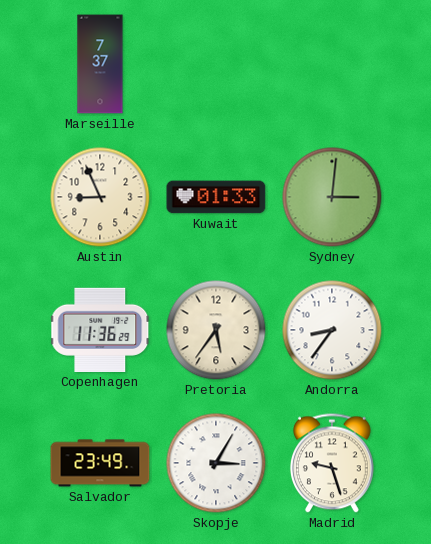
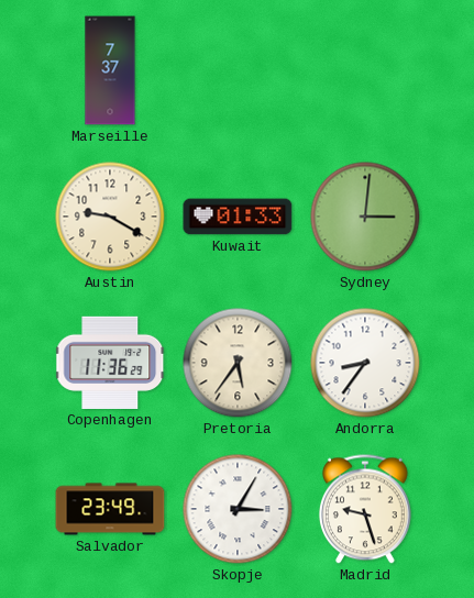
Austin: 8:56 -> 9:20 (110, 217)
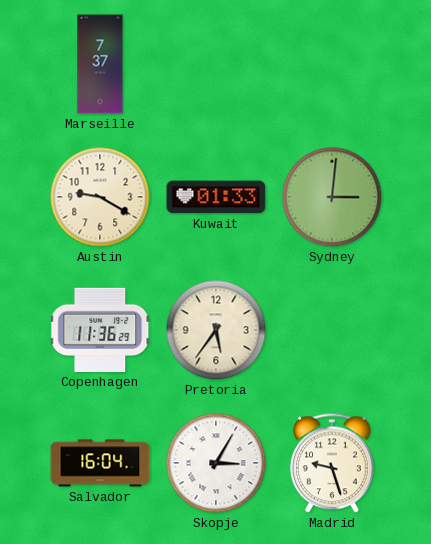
Andorra: 8:36 -> none (365, 363)
Salvador: 23:49 -> 16:04 (100, 463)
